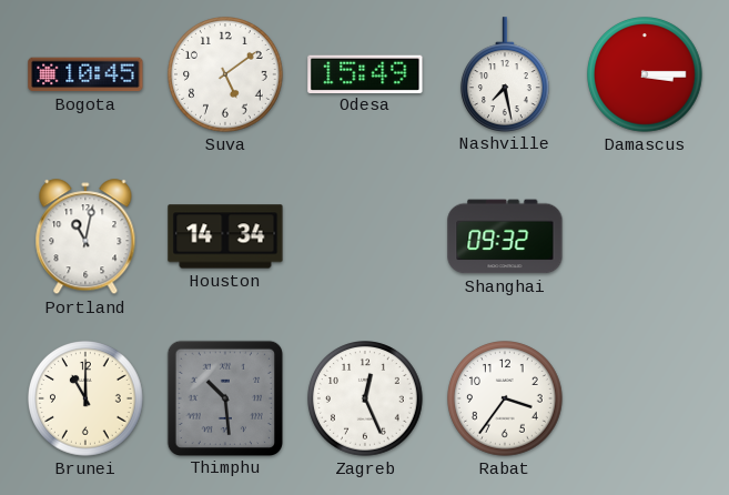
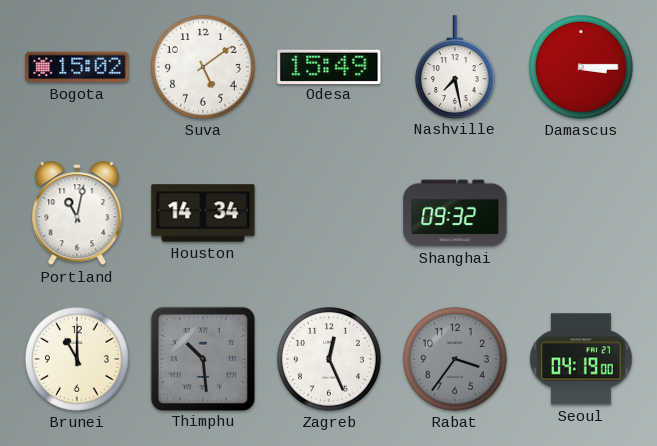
Bogota: 10:45 -> 15:02 (77, 67)
Rabat dial: white -> grey (456, 360)
Seoul: none -> 04:19 (582, 359)
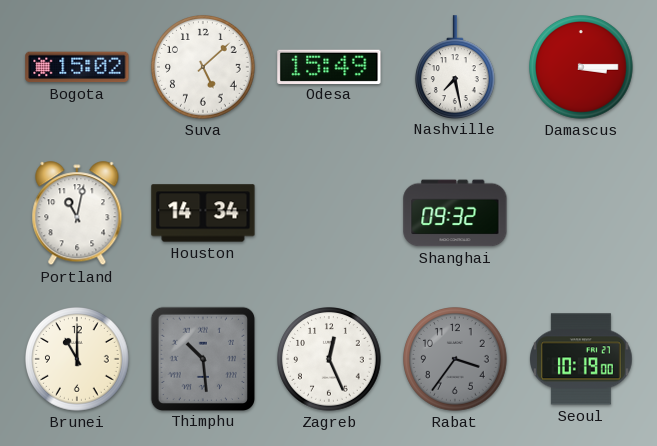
Suva: 5:09 -> 5:08 (204, 68)
Seoul: 04:19 -> 10:19 (582, 359)
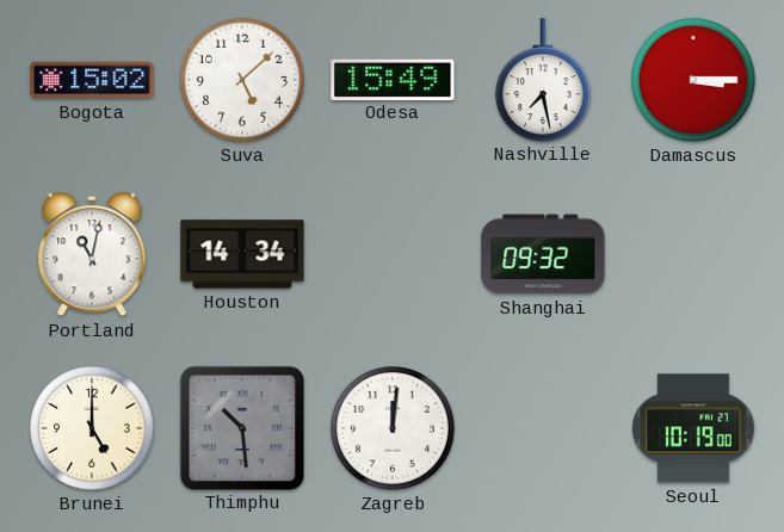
Brunei: 11:00 -> 5:00 (93, 429)
Zagreb: 12:26 -> 12:01 (394, 429)
Rabat: 3:36 -> none (456, 360)
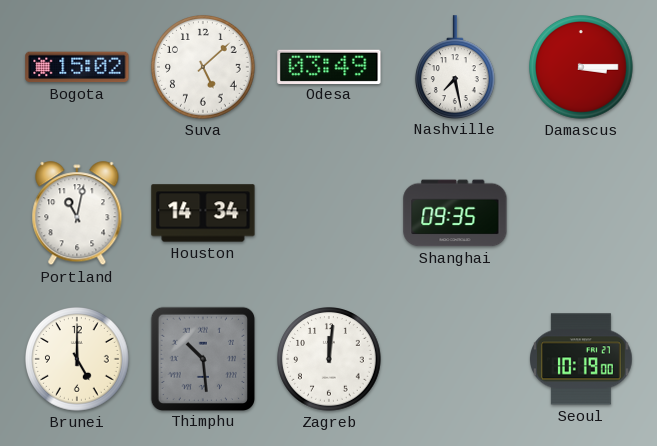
Odesa: 15:49 -> 03:49 (329, 66)
Shanghai: 09:32 -> 09:35 (455, 213)
